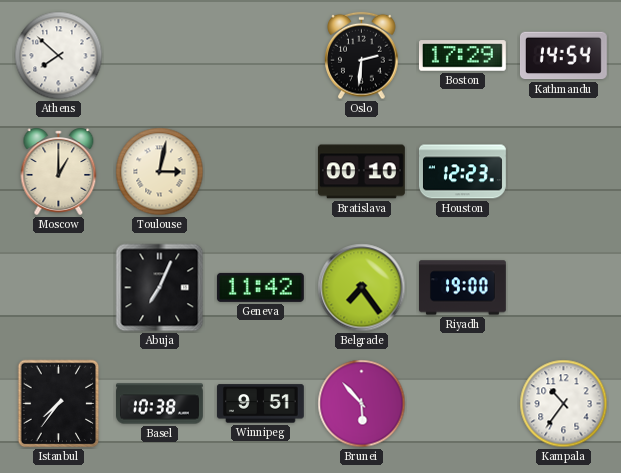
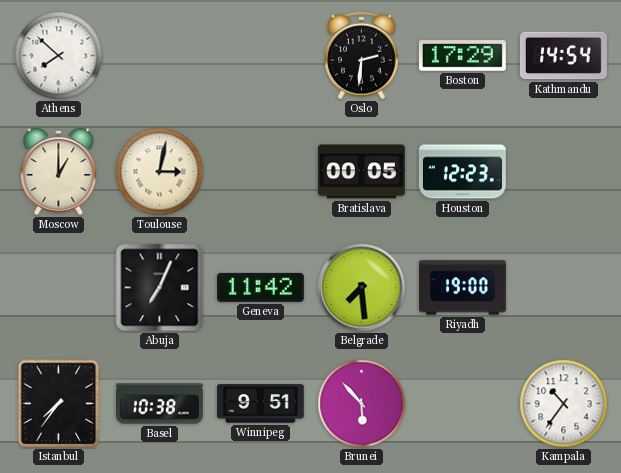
Bratislava: 00:10 -> 00:05 (361, 172)
Belgrade: 7:24 -> 7:29 (362, 288)
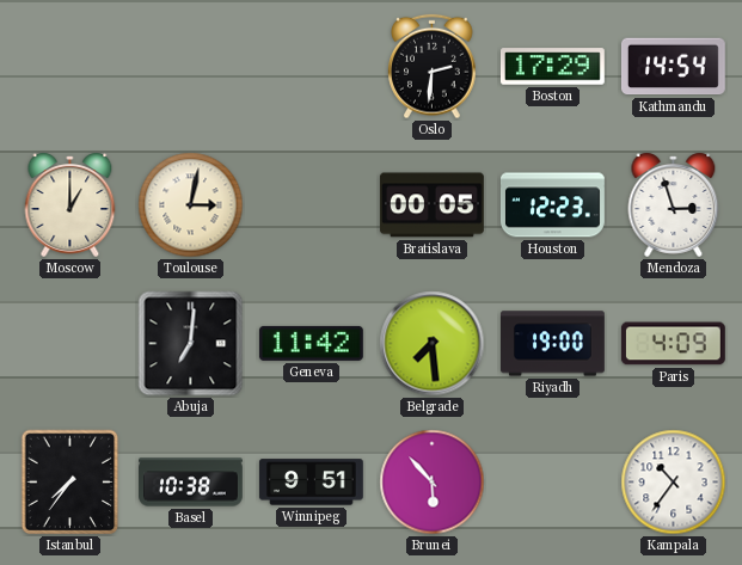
Athens: 7:52 -> none (59, 56)
Mendoza: none -> 2:57 (674, 204)
Abuja: 7:04 -> 7:01 (191, 344)
Paris: none -> 4:09 (673, 344)
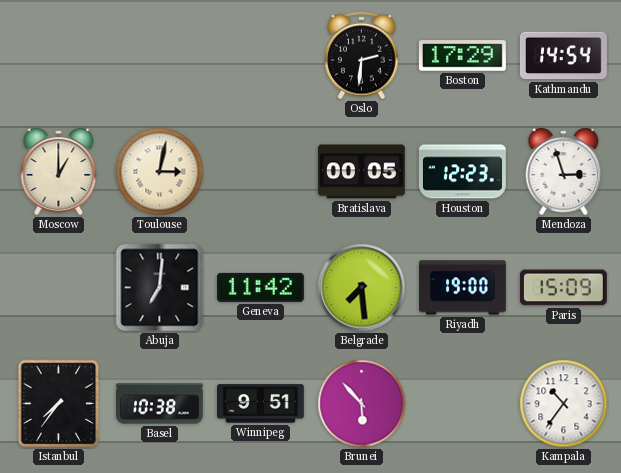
Paris: 4:09 -> 15:09 (563, 288)
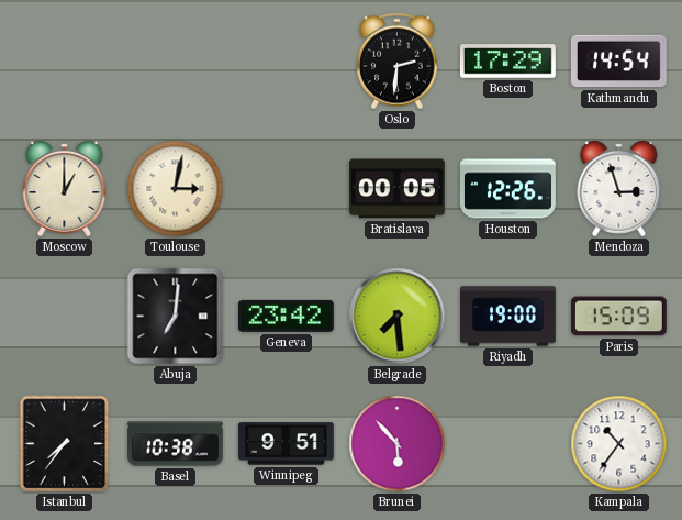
Houston: 12:23 -> 12:26 (507, 189)
Geneva: 11:42 -> 23:42 (286, 316)
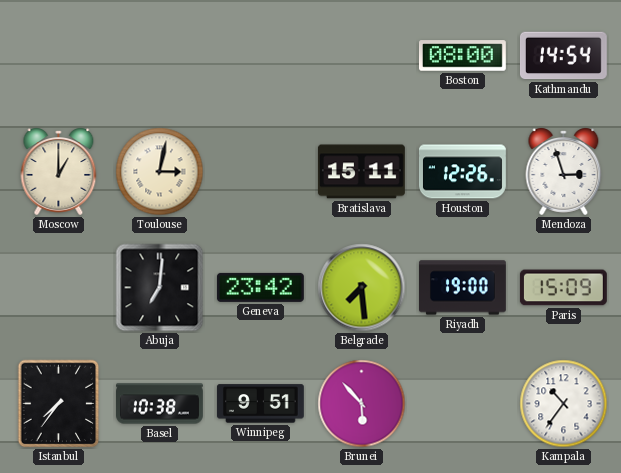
Oslo: 2:31 -> none (398, 62)
Boston: 17:29 -> 08:00 (462, 56)
Bratislava: 00:05 -> 15:11 (361, 172)
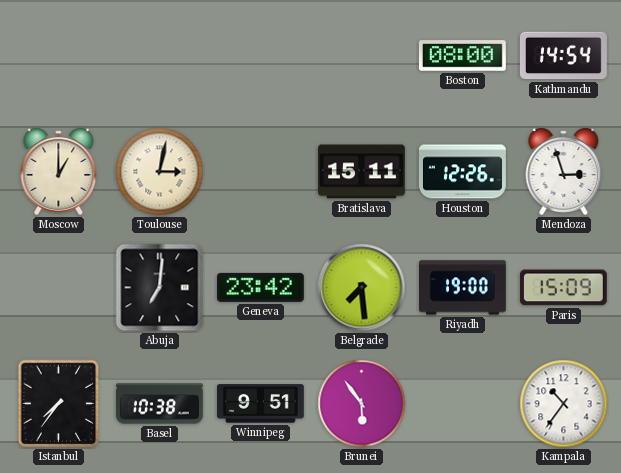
Brunei: 5:53 -> 5:54 (362, 404)
